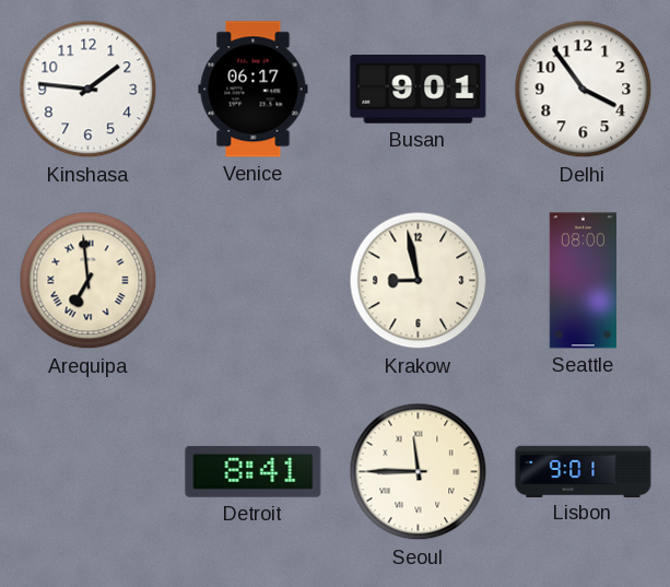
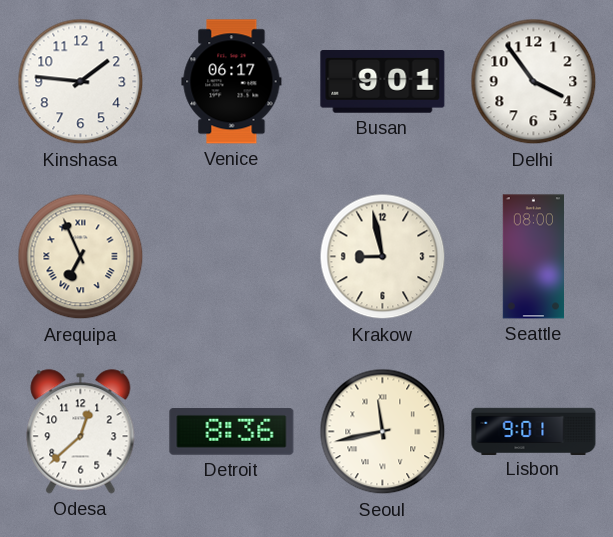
Arequipa: 6:59 -> 6:56 (81, 257)
Odesa: none -> 12:38 (81, 432)
Detroit: 8:41 -> 8:36 (232, 432)
Seoul: 11:45 -> 11:43 (383, 432)
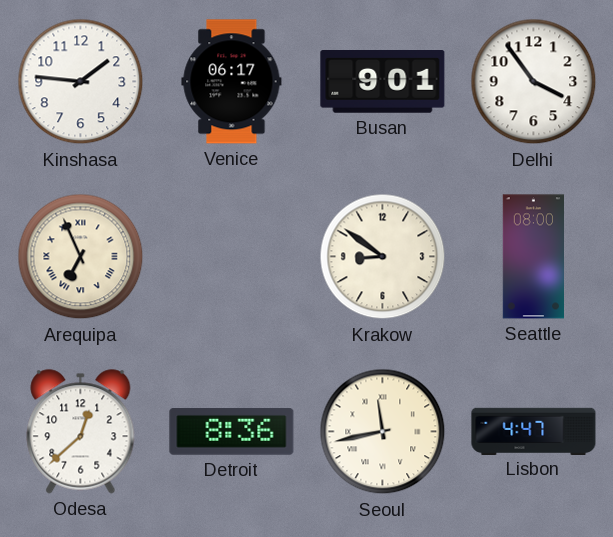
Krakow: 8:58 -> 8:51 (383, 257)
Lisbon: 9:01 -> 4:47 (534, 431)
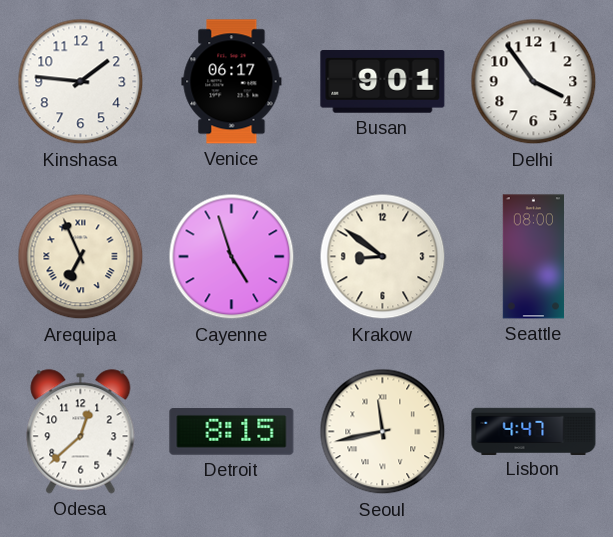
Cayenne: none -> 4:57 (232, 257)
Detroit: 8:36 -> 8:15 (232, 432)
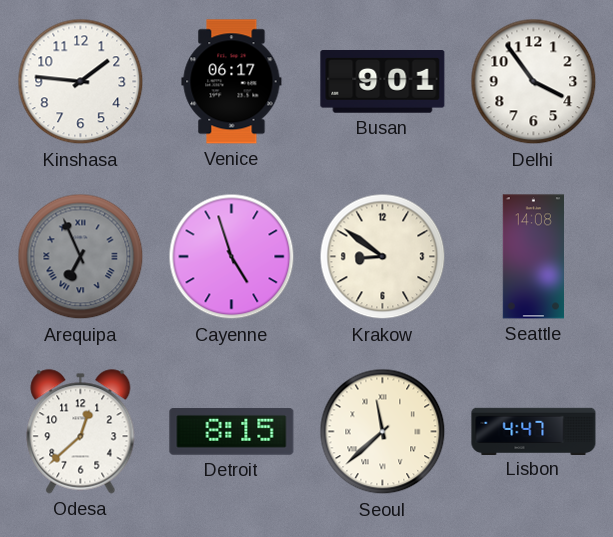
Arequipa dial: cream -> grey (81, 257)
Seattle: 08:00 -> 14:08 (533, 257)
Seoul: 11:43 -> 11:38 (383, 432)
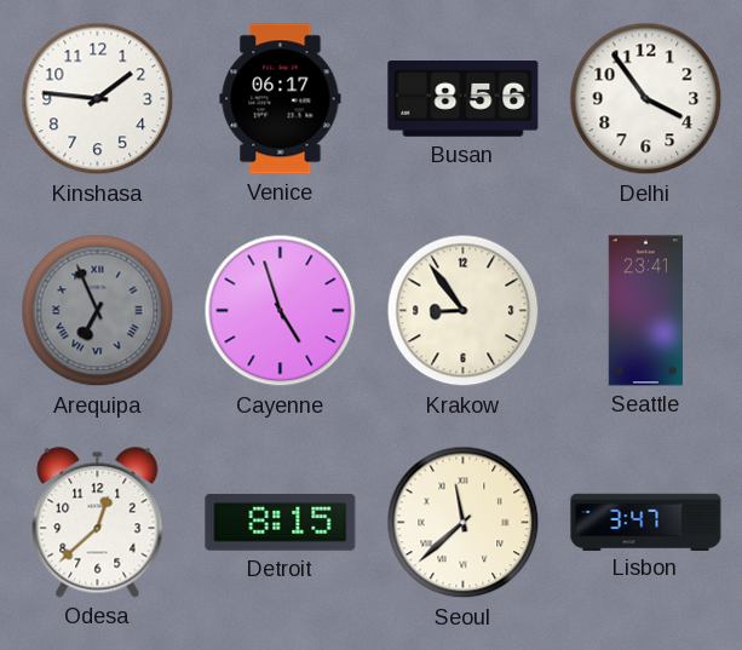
Busan: 9:01 -> 8:56 (464, 99)
Krakow: 8:51 -> 8:54 (464, 311)
Seattle: 14:08 -> 23:41 (645, 311)
Lisbon: 4:47 -> 3:47 (646, 522)
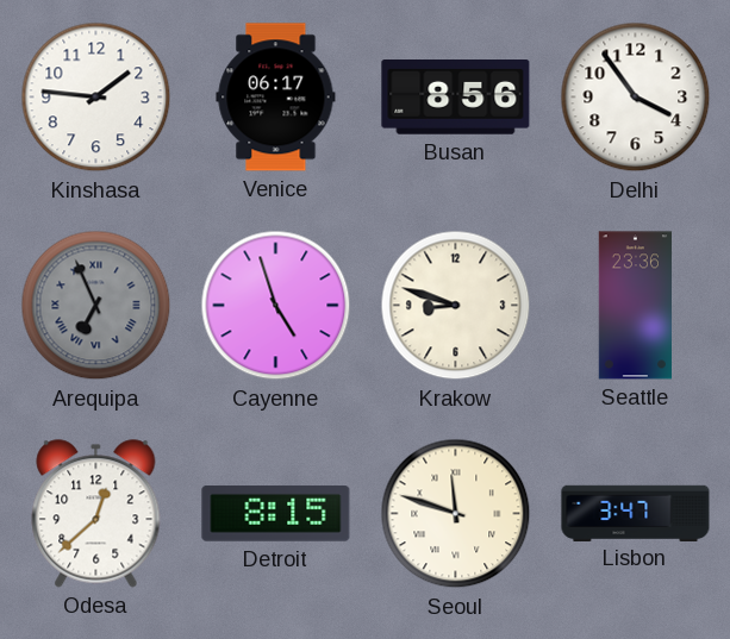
Krakow: 8:54 -> 8:48 (456, 306)
Seattle: 23:41 -> 23:36 (635, 306)
Seoul: 11:38 -> 11:48 (456, 514)
